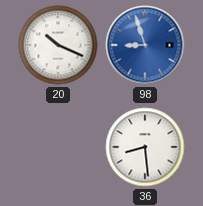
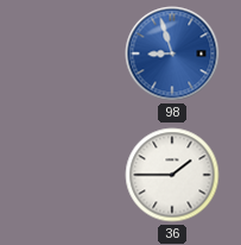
20: 10:19 -> none (58, 45)
36: 8:29 -> 1:45 (172, 175)
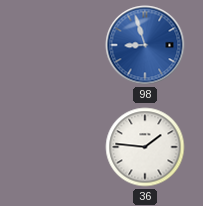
36: 1:45 -> 1:46 (145, 147)
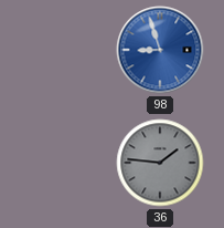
36 dial: white -> grey (160, 163)
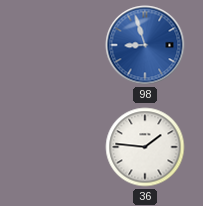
36 dial: grey -> white (145, 147)
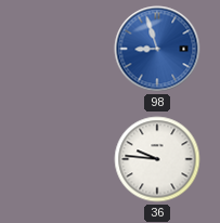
36: 1:46 -> 9:46 (157, 159)
